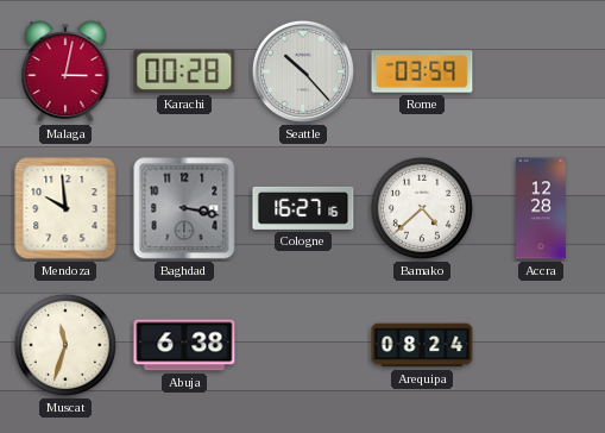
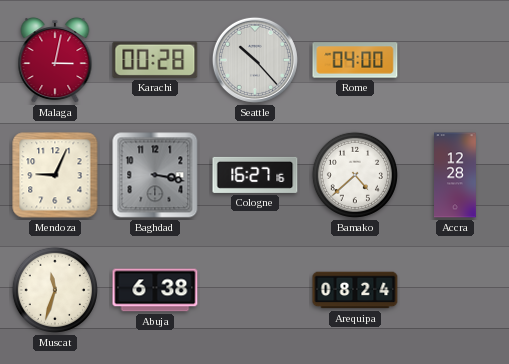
Rome: 03:59 -> 04:00 (355, 60)
Mendoza: 9:59 -> 9:04 (55, 175)
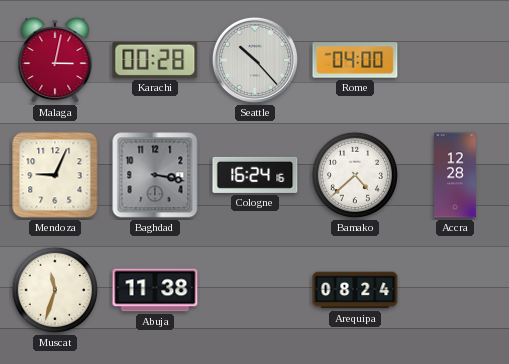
Cologne: 16:27 -> 16:24 (255, 175)
Abuja: 6:38 -> 11:38 (155, 290)
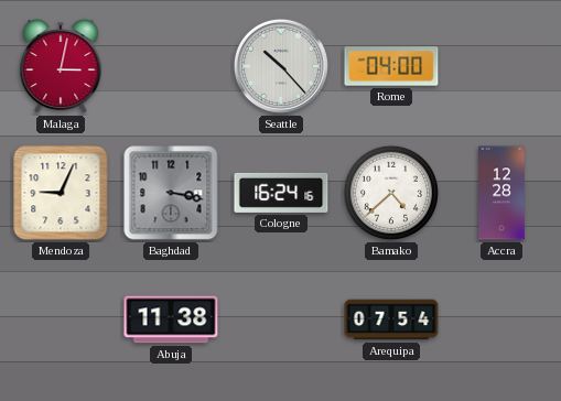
Karachi: 00:28 -> none (155, 60)
Muscat: 11:33 -> none (55, 290)
Arequipa: 08:24 -> 07:54 (391, 319)
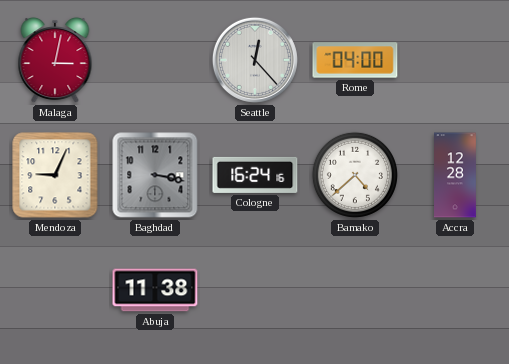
Seattle: 10:23 -> 12:23 (255, 60)
Arequipa: 07:54 -> none (391, 319)
